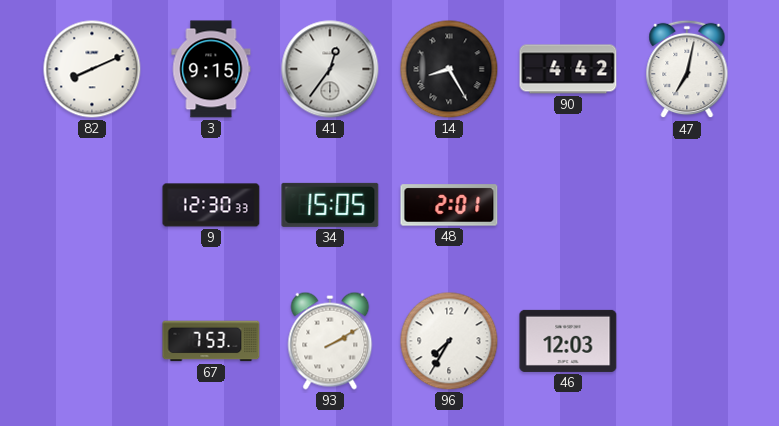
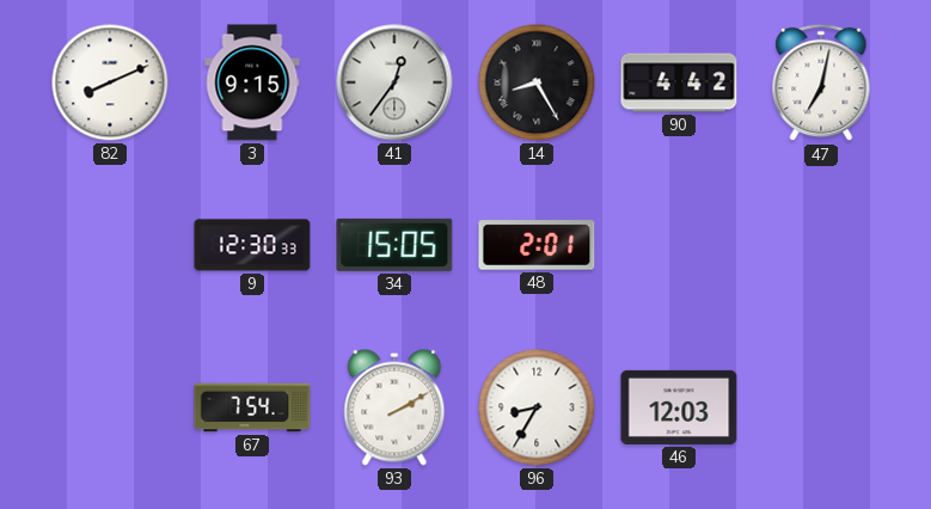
67: 7:53 -> 7:54 (252, 407)
96: 7:35 -> 8:35 (537, 407)
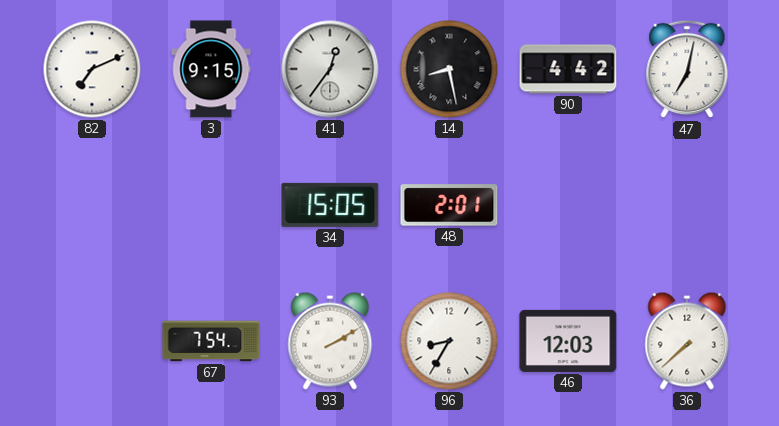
82: 8:11 -> 7:11 (92, 69)
14: 8:25 -> 8:28 (449, 69)
9: 12:30 -> none (252, 245)
36: none -> 7:38 (687, 341)
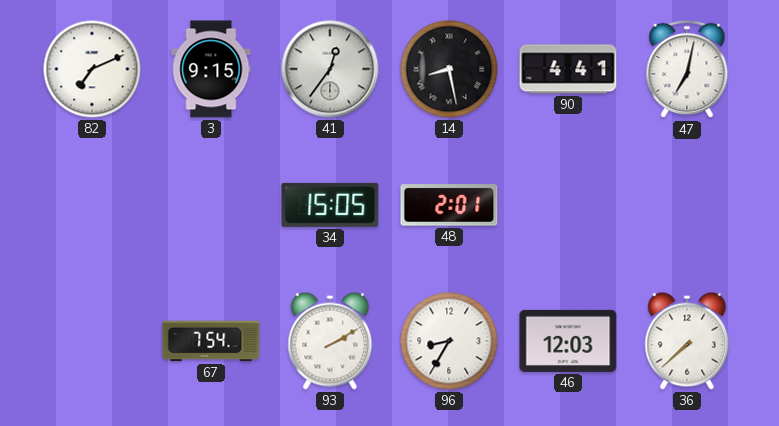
90: 4:42 -> 4:41 (568, 69)
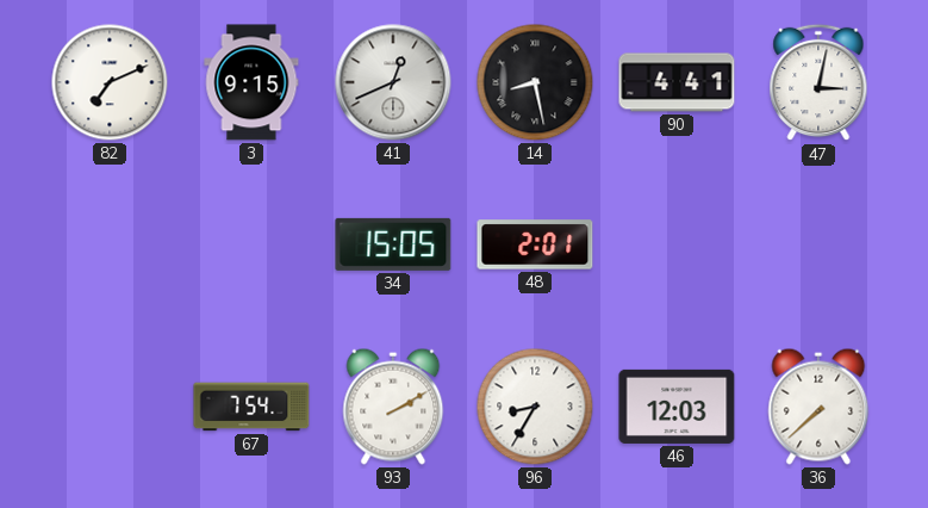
41: 12:36 -> 12:41 (393, 82)
47: 7:02 -> 3:02 (818, 82)
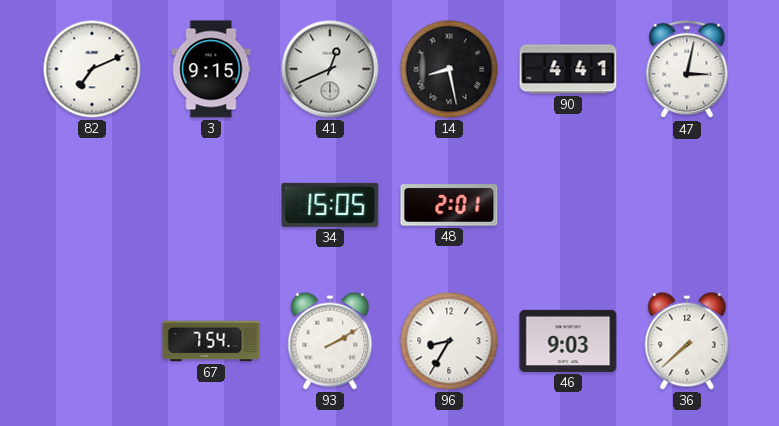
46: 12:03 -> 9:03 (568, 341)
